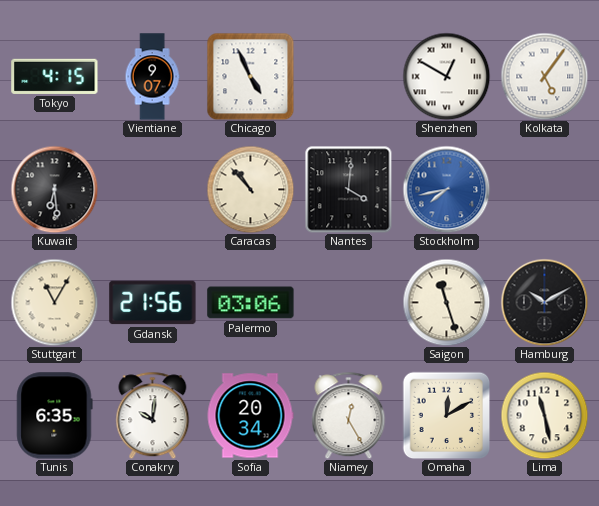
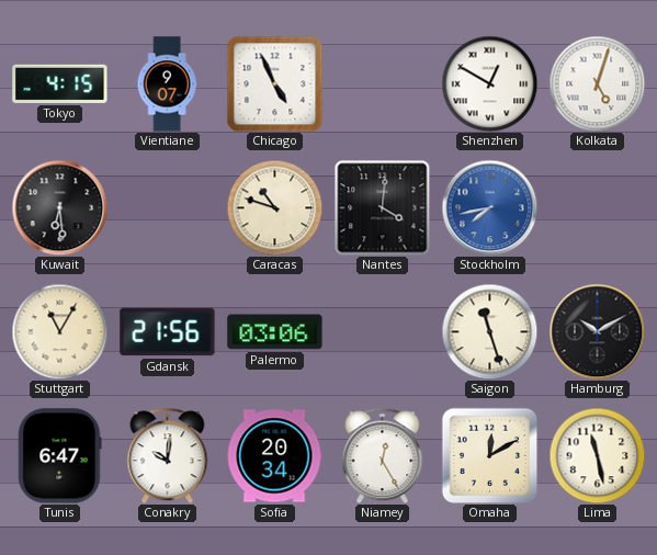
Kolkata: 5:06 -> 5:03 (597, 83)
Caracas: 10:53 -> 10:48 (274, 207)
Tunis: 6:35 -> 6:47 (60, 456)
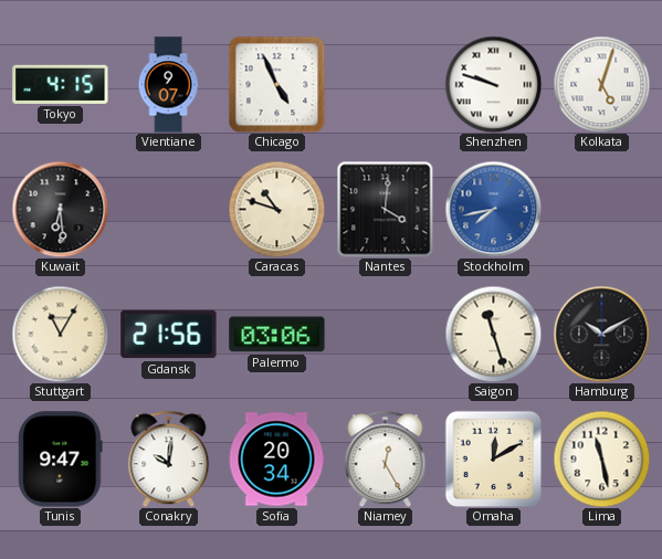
Shenzhen: 12:50 -> 9:48 (493, 84)
Tunis: 6:47 -> 9:47 (61, 460)
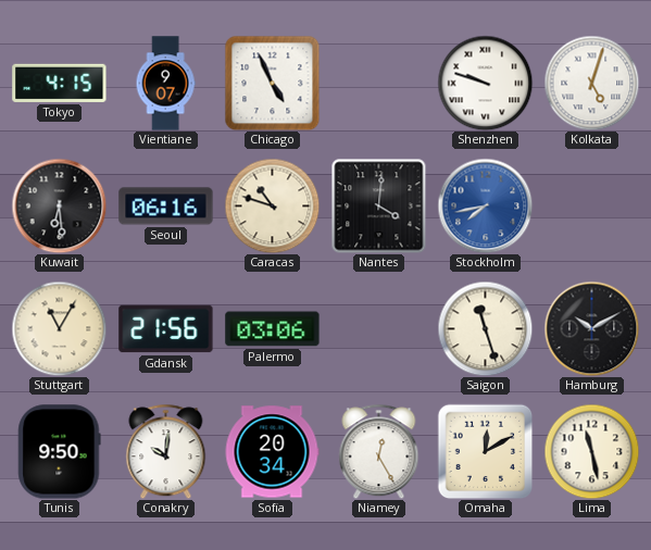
Seoul: none -> 06:16 (166, 207)
Tunis: 9:47 -> 9:50 (60, 452)
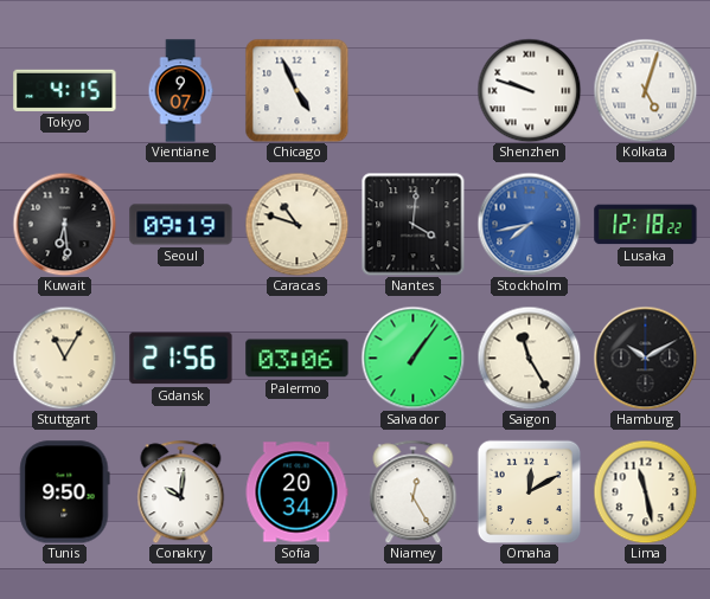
Seoul: 06:16 -> 09:19 (181, 225)
Lusaka: none -> 12:18 (646, 225)
Salvador: none -> 1:06 (412, 358)
Saigon: 11:27 -> 11:25 (529, 358)
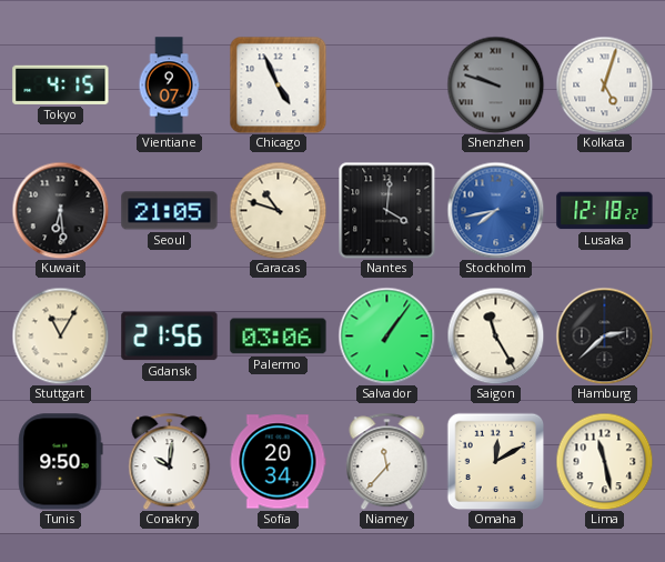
Shenzhen dial: white -> grey (495, 84)
Seoul: 09:19 -> 21:05 (170, 211)
Hamburg: 10:10 -> 2:38 (604, 335)
Niamey: 12:25 -> 11:37 (387, 461)
